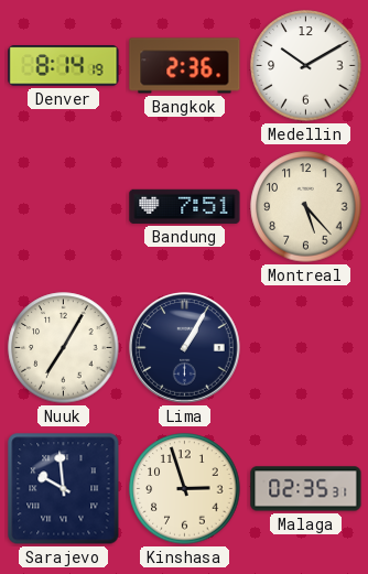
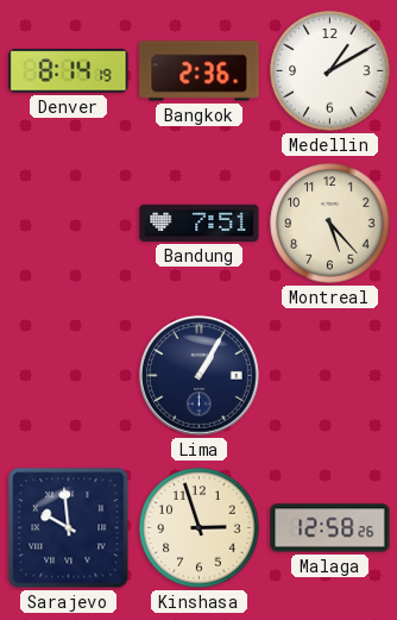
Medellin: 10:10 -> 1:10 (330, 71)
Nuuk: 7:05 -> none (64, 348)
Malaga: 02:35 -> 12:58 (330, 528)
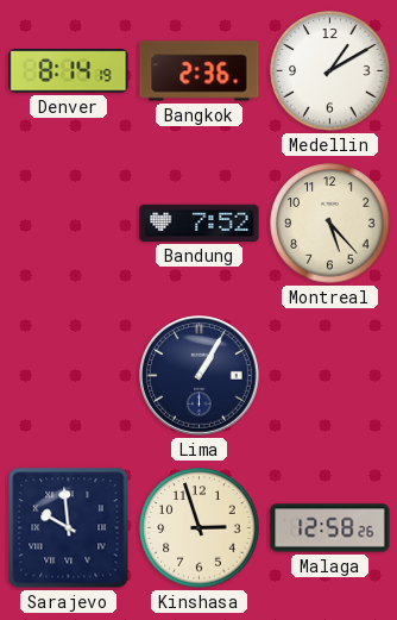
Bandung: 7:51 -> 7:52 (200, 223)
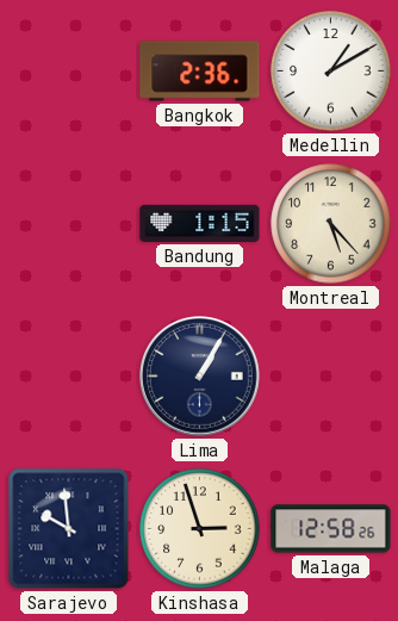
Denver: 8:14 -> none (69, 71)
Bandung: 7:52 -> 1:15 (200, 223)
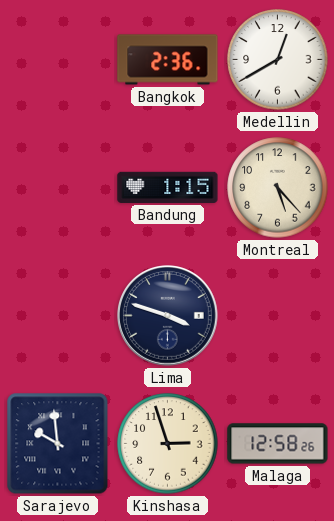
Medellin: 1:10 -> 12:40 (278, 60)
Lima: 1:05 -> 3:48 (168, 316)
